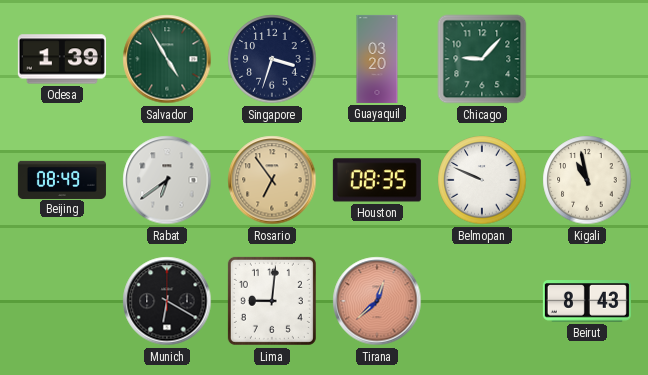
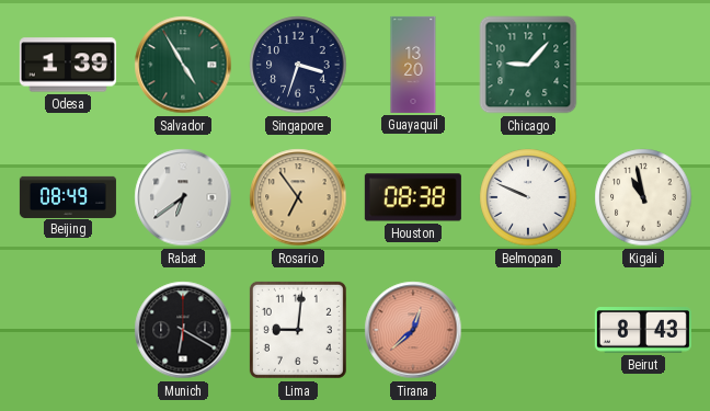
Guayaquil: 03:20 -> 13:20 (413, 65)
Houston: 08:35 -> 08:38 (413, 197)
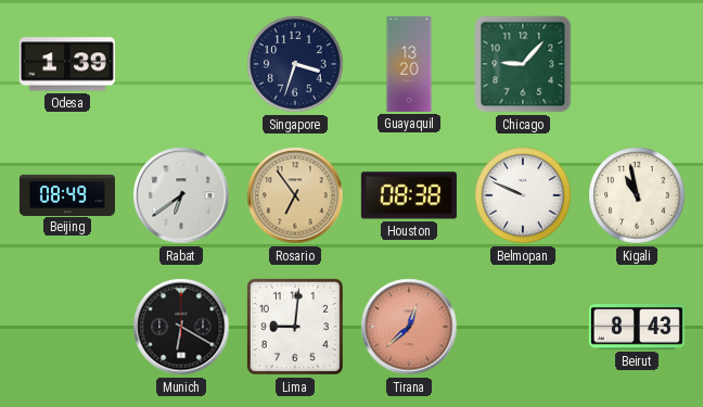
Salvador: 4:55 -> none (183, 65)
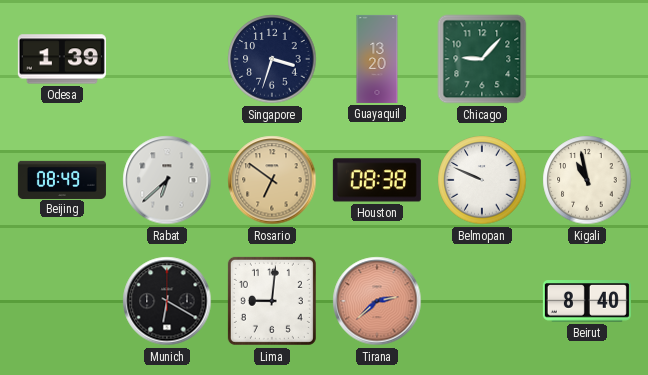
Rabat: 6:39 -> 6:38 (167, 180)
Rosario: 6:54 -> 6:51 (272, 180)
Tirana: 12:38 -> 2:38 (377, 301)
Beirut: 8:43 -> 8:40 (587, 302)
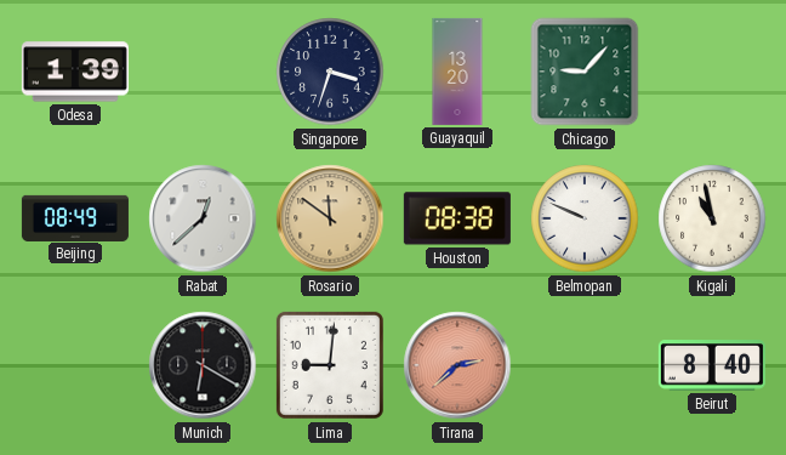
Rabat: 6:38 -> 12:38 (203, 218)
Rosario: 6:51 -> 11:51 (330, 218)
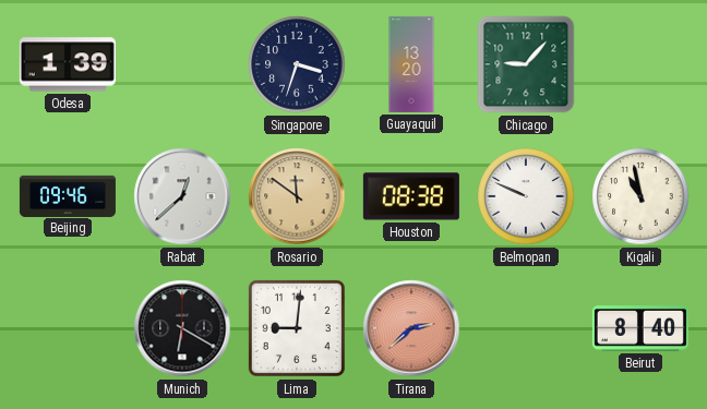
Beijing: 08:49 -> 09:46 (68, 195)
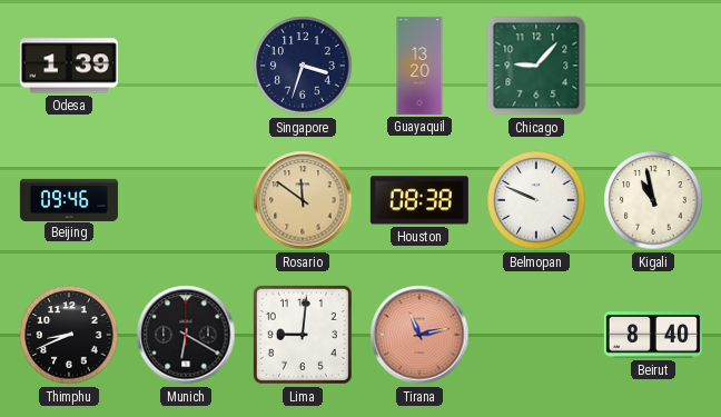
Rabat: 12:38 -> none (182, 196)
Thimphu: none -> 8:41 (69, 335)
Tirana: 2:38 -> 11:13 (419, 335)
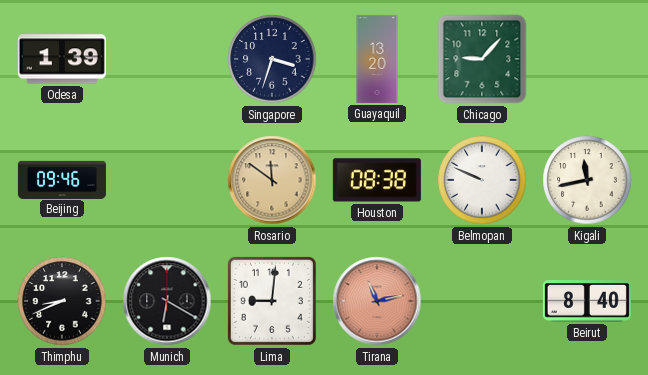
Kigali: 10:58 -> 11:43 (587, 180)
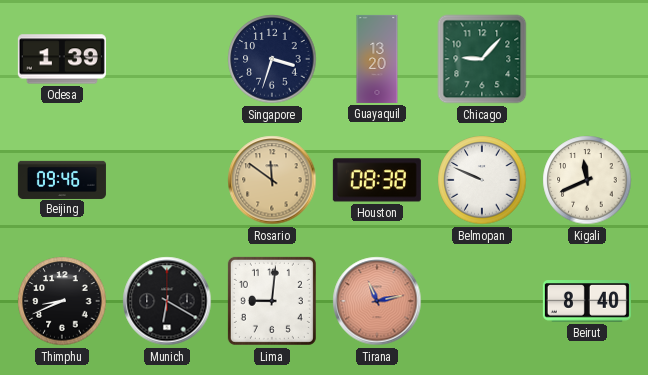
Kigali: 11:43 -> 11:41 (587, 180)
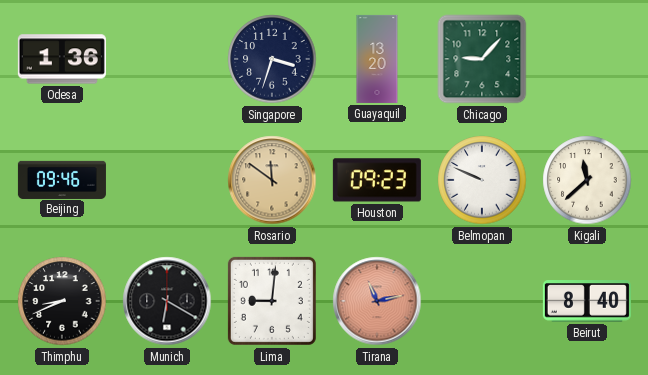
Odesa: 1:39 -> 1:36 (62, 59)
Houston: 08:38 -> 09:23 (377, 180)
Kigali: 11:41 -> 11:38 (587, 180)
